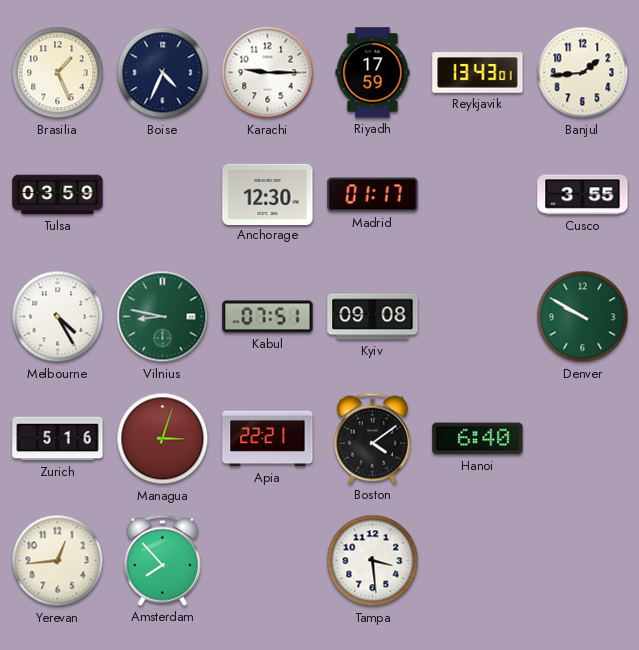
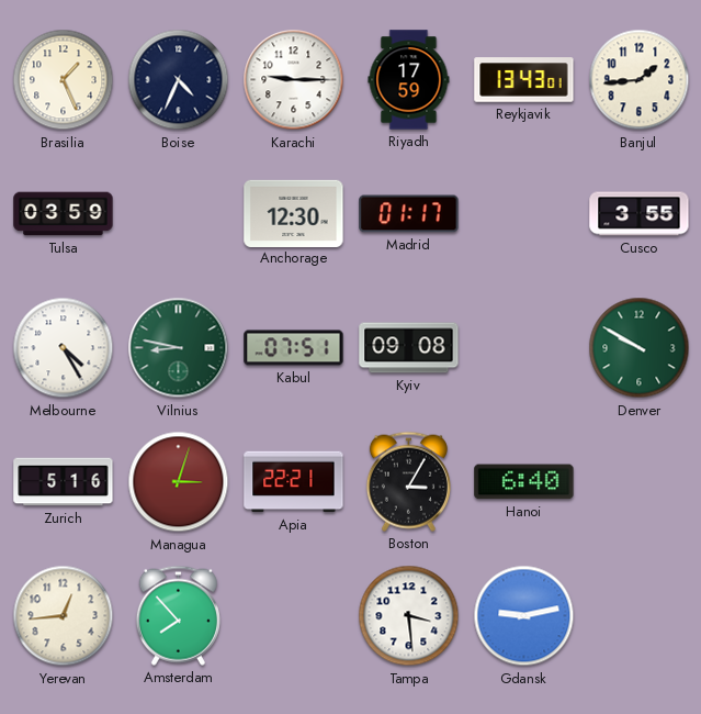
Boston: 4:09 -> 3:05 (408, 481)
Gdansk: none -> 9:13 (524, 616)
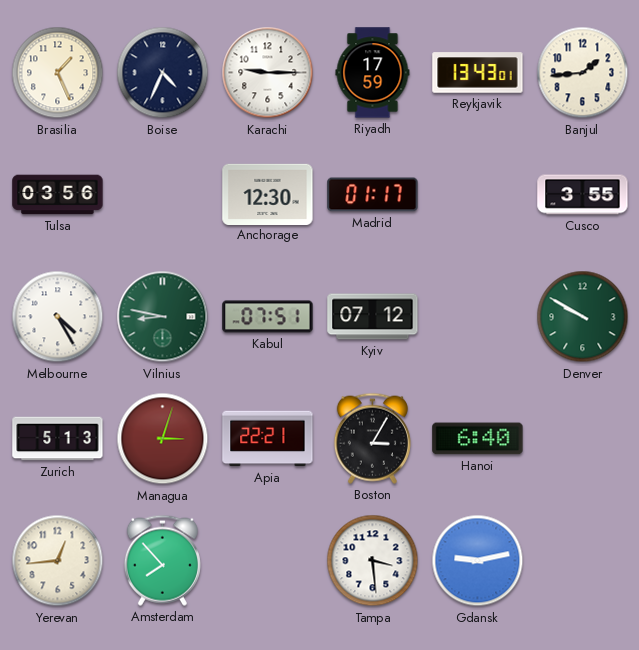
Tulsa: 03:59 -> 03:56 (58, 195)
Kyiv: 09:08 -> 07:12 (373, 317)
Zurich: 5:16 -> 5:13 (58, 439)
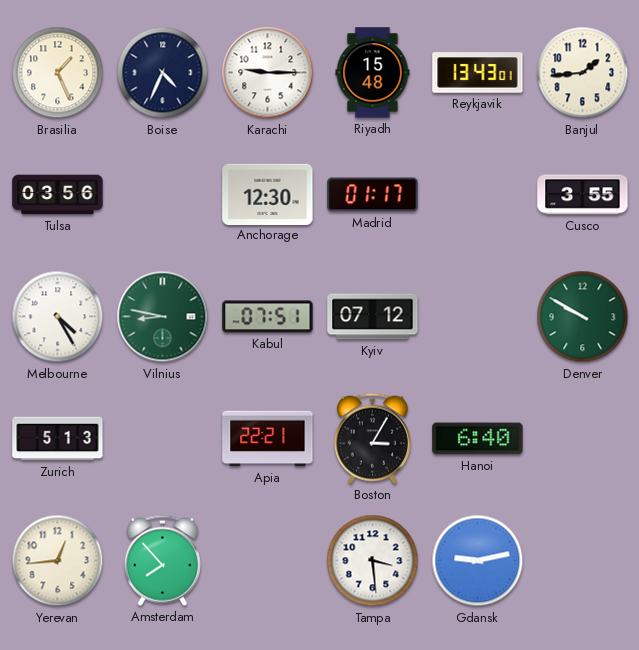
Riyadh: 17:59 -> 15:48 (373, 73)
Managua: 3:03 -> none (163, 439)
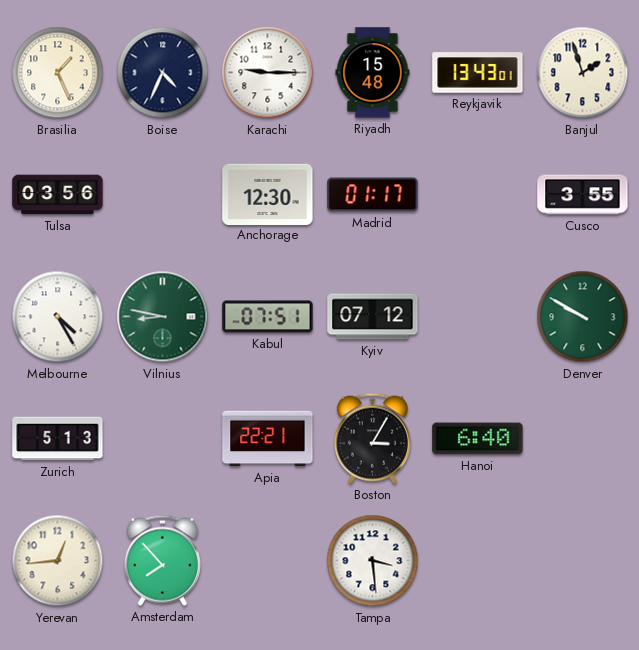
Banjul: 1:44 -> 1:57 (583, 73)
Gdansk: 9:13 -> none (478, 561)
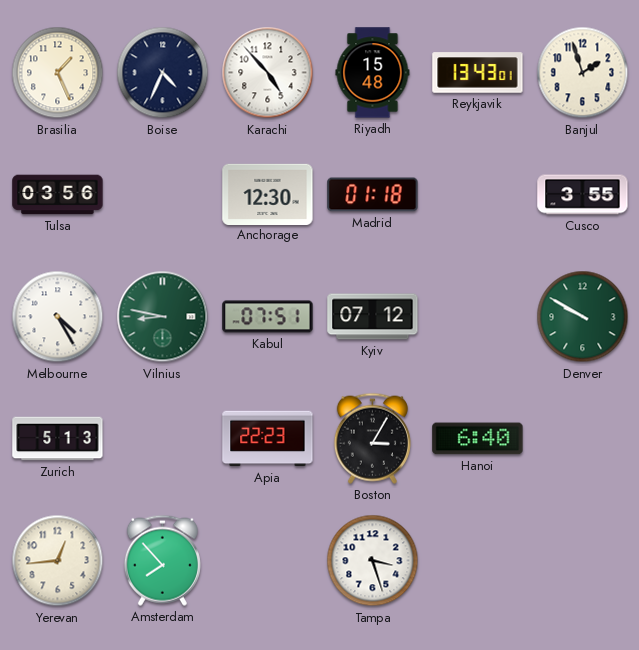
Karachi: 9:15 -> 4:53 (268, 73)
Madrid: 01:17 -> 01:18 (373, 195)
Apia: 22:21 -> 22:23 (268, 439)
Tampa: 3:29 -> 3:27 (373, 561)
